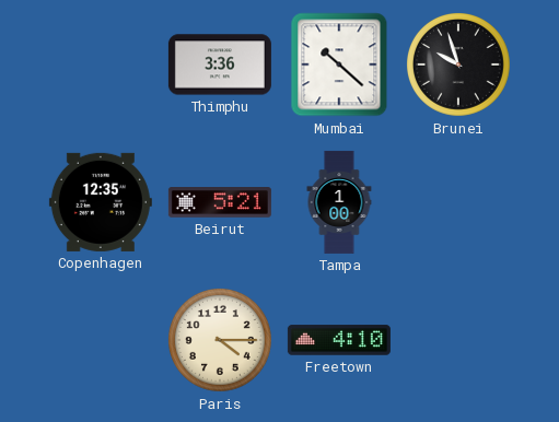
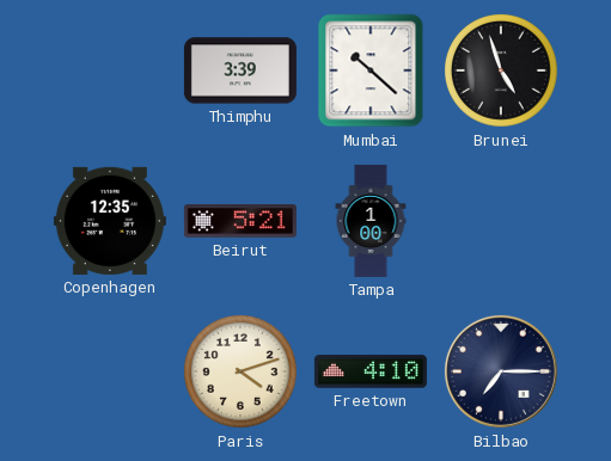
Thimphu: 3:36 -> 3:39 (240, 70)
Brunei: 9:57 -> 4:57 (502, 72)
Paris: 4:15 -> 4:12 (242, 373)
Bilbao: none -> 7:15 (501, 371)
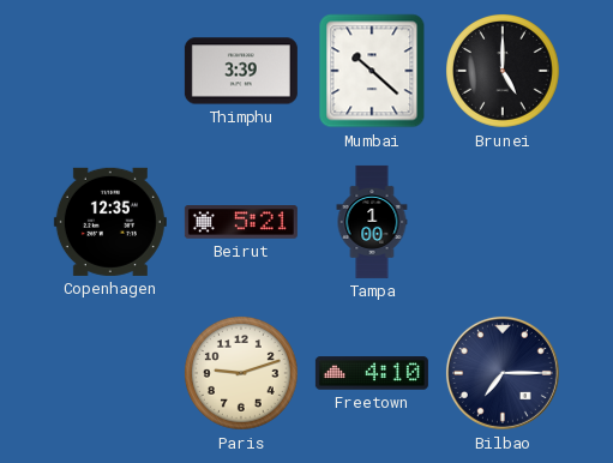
Brunei: 4:57 -> 5:00 (504, 72)
Paris: 4:12 -> 9:12 (242, 374)
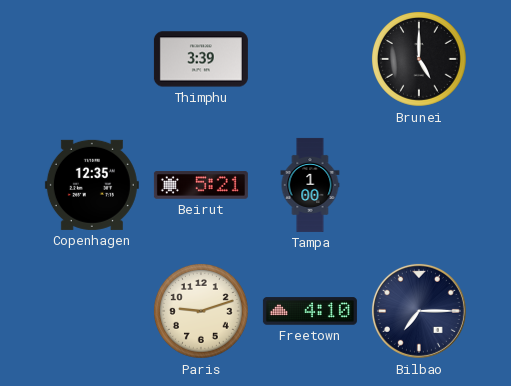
Mumbai: 10:22 -> none (372, 71)
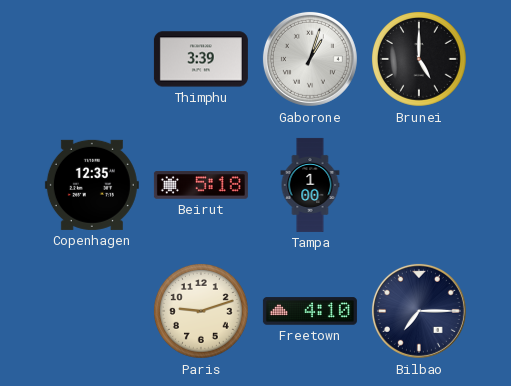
Gaborone: none -> 1:03 (310, 59)
Beirut: 5:21 -> 5:18 (201, 185)
